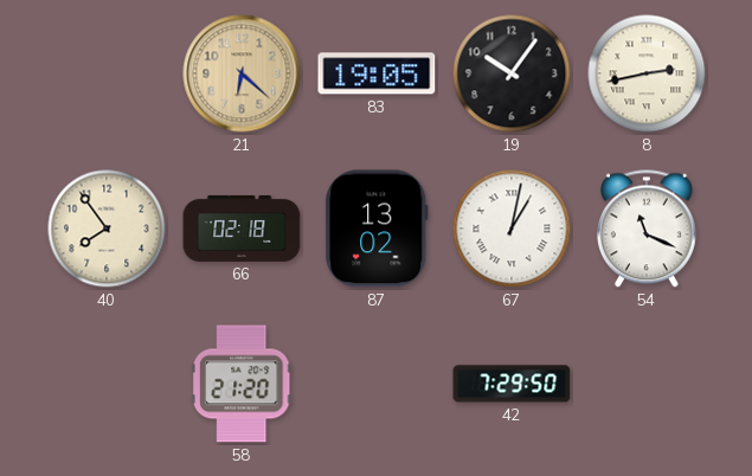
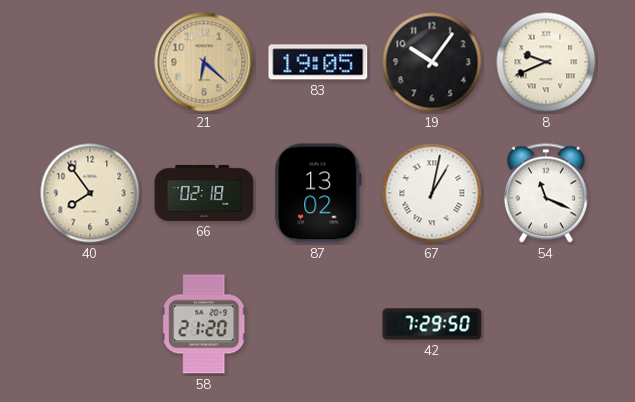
8: 2:43 -> 9:41 (546, 62)
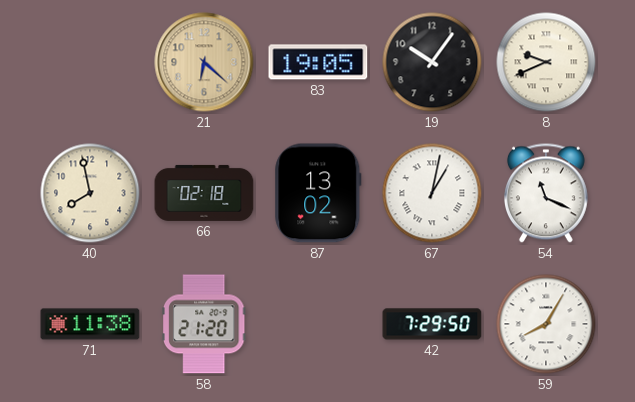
40: 7:54 -> 7:58 (90, 193)
71: none -> 11:38 (90, 324)
59: none -> 8:05 (546, 324)
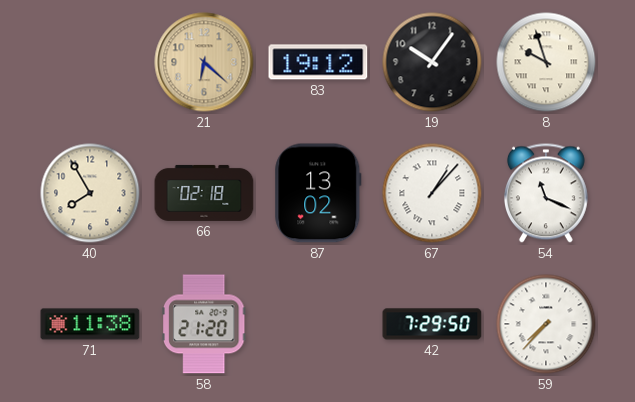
83: 19:05 -> 19:12 (318, 62)
8: 9:41 -> 9:57 (546, 62)
40: 7:58 -> 7:55 (90, 193)
67: 1:02 -> 1:07 (432, 193)
59: 8:05 -> 7:37 (546, 324)
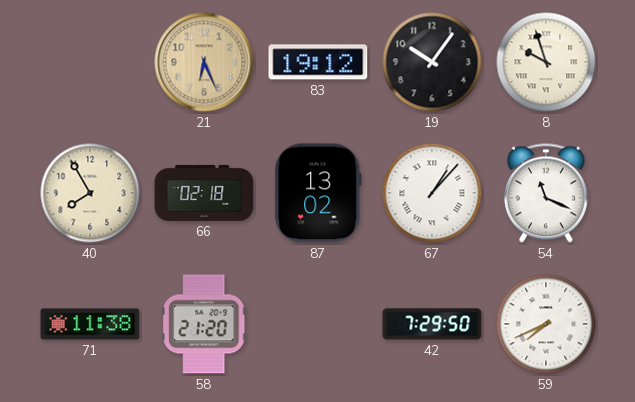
21: 6:22 -> 6:26 (204, 62)
59: 7:37 -> 7:41 (546, 324)
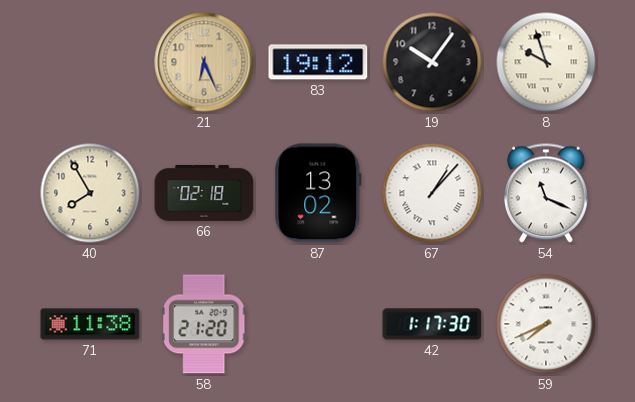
42: 7:29 -> 1:17 (432, 324)
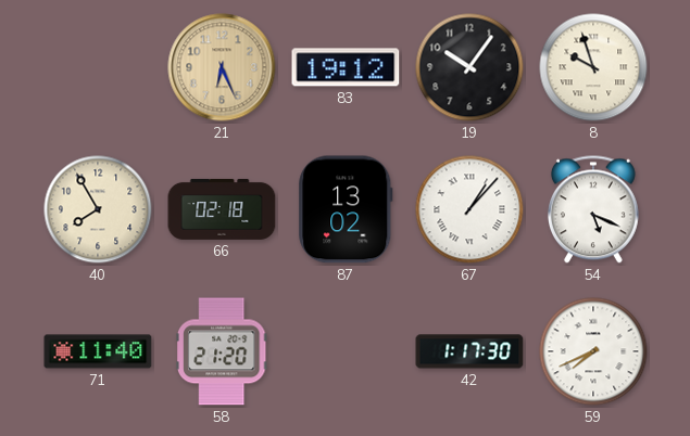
54: 11:19 -> 5:19 (593, 209)
71: 11:38 -> 11:40 (98, 351)
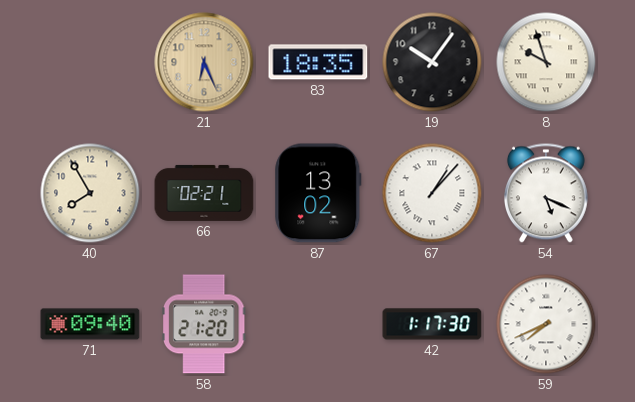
83: 19:12 -> 18:35 (318, 62)
66: 02:18 -> 02:21 (204, 193)
71: 11:40 -> 09:40 (90, 324)
